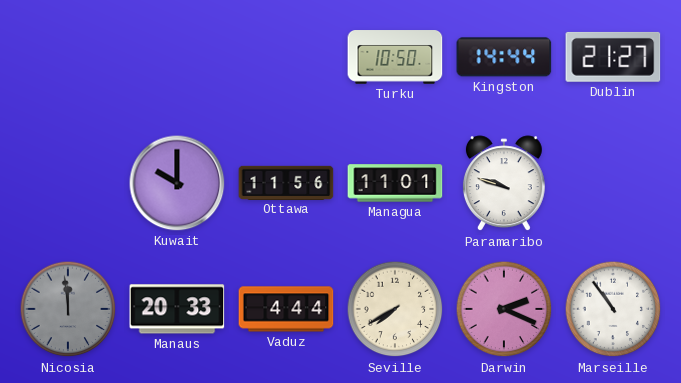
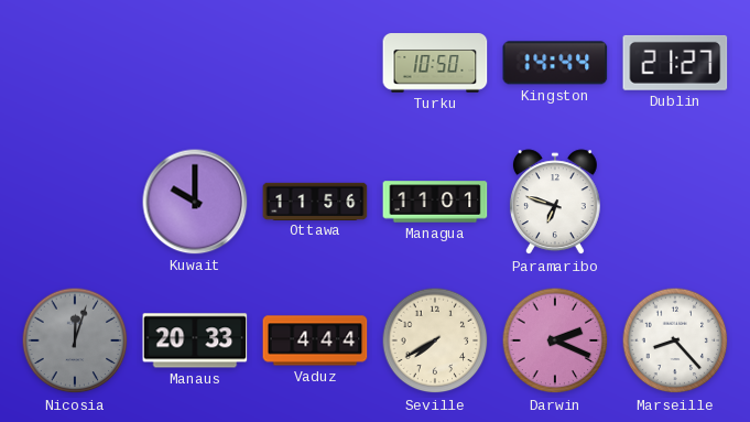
Paramaribo: 9:48 -> 6:48 (555, 203)
Nicosia: 11:59 -> 12:03 (75, 340)
Marseille: 10:54 -> 8:23 (675, 340)
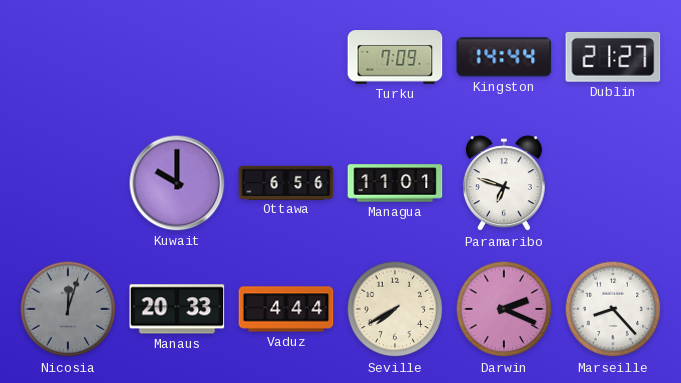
Turku: 10:50 -> 7:09 (395, 57)
Ottawa: 11:56 -> 6:56 (286, 182)
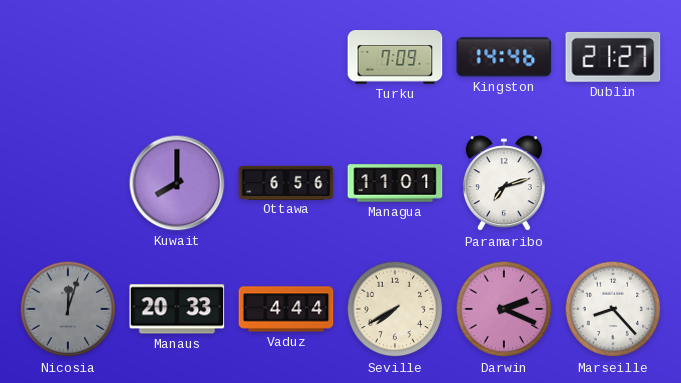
Kingston: 14:44 -> 14:46 (504, 57)
Kuwait: 10:00 -> 8:00 (177, 183)
Paramaribo: 6:48 -> 7:12 (504, 184)
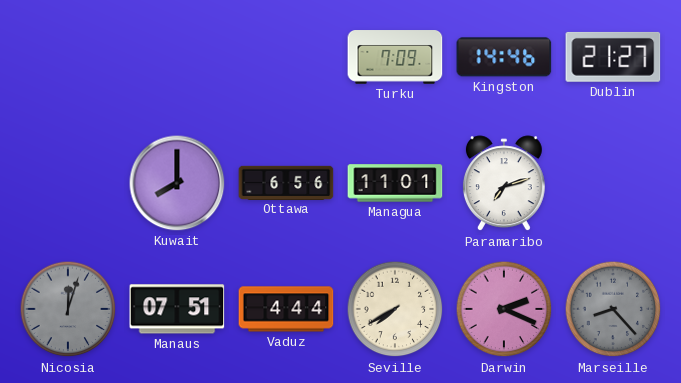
Manaus: 20:33 -> 07:51 (177, 309)
Marseille dial: white -> grey (613, 309)
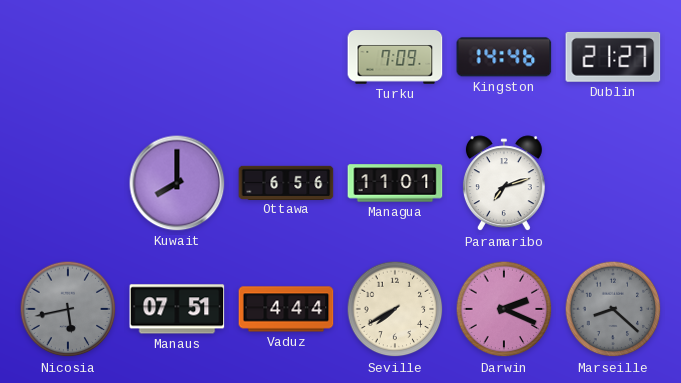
Nicosia: 12:03 -> 5:43 (68, 309)
Marseille: 8:23 -> 8:22 (613, 309)
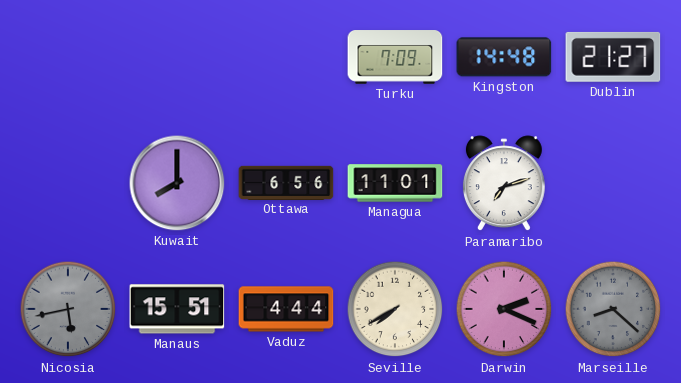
Kingston: 14:46 -> 14:48 (504, 57)
Manaus: 07:51 -> 15:51 (177, 309)
